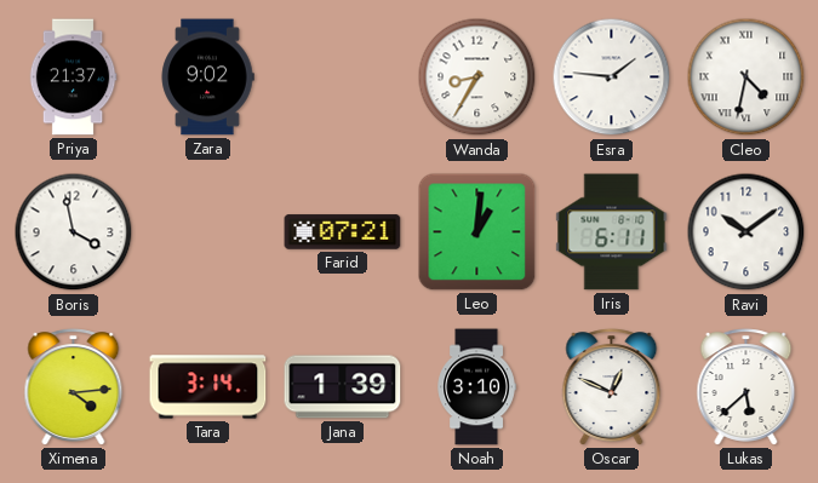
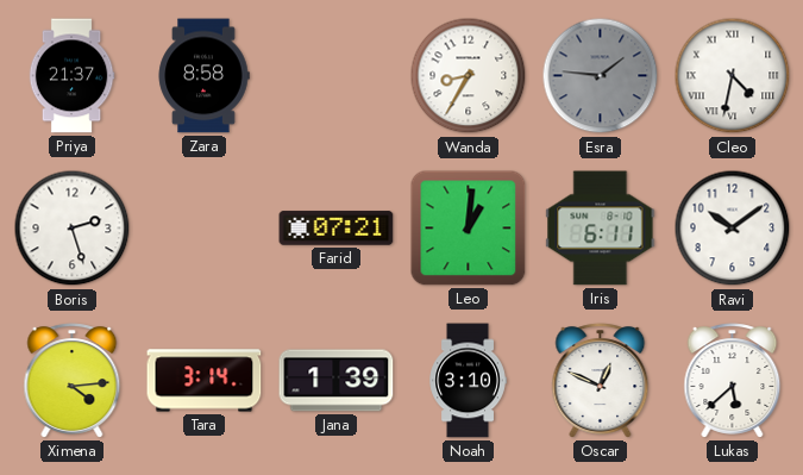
Zara: 9:02 -> 8:58 (203, 76)
Esra dial: white -> grey (601, 76)
Boris: 3:58 -> 2:27 (73, 229)
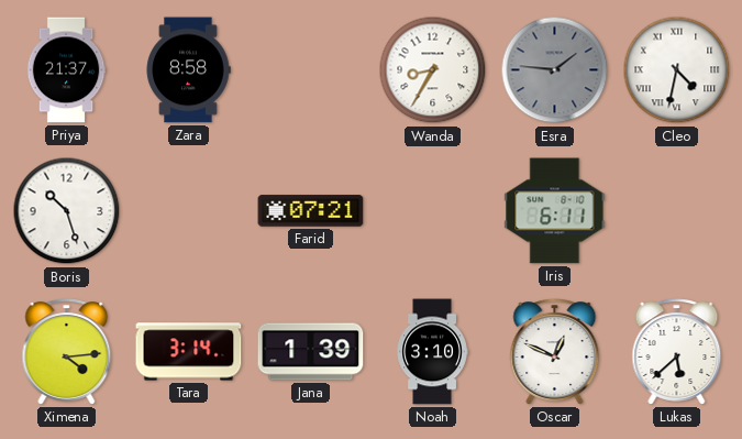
Boris: 2:27 -> 10:27 (67, 211)
Leo: 1:01 -> none (469, 229)
Ravi: 10:09 -> none (733, 229)
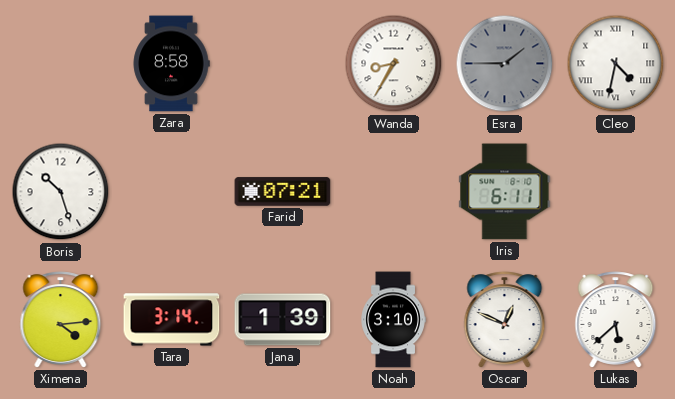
Priya: 21:37 -> none (66, 70)
Esra: 1:46 -> 1:45 (505, 64)
